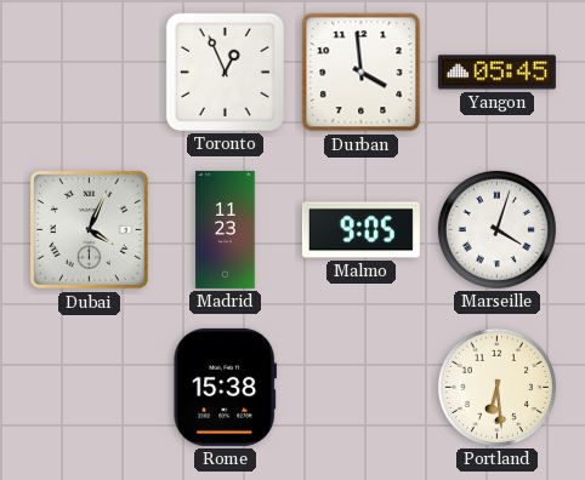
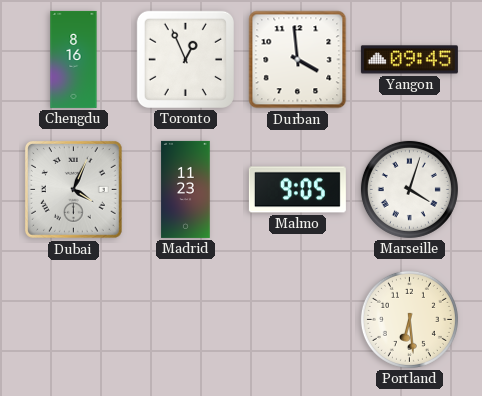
Chengdu: none -> 8:16 (74, 59)
Yangon: 05:45 -> 09:45 (409, 60)
Rome: 15:38 -> none (225, 387)
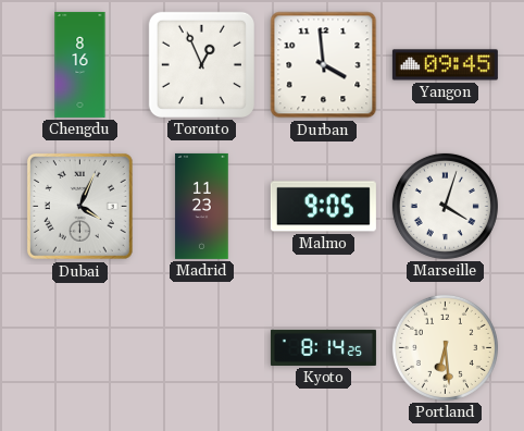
Kyoto: none -> 8:14 (323, 347)
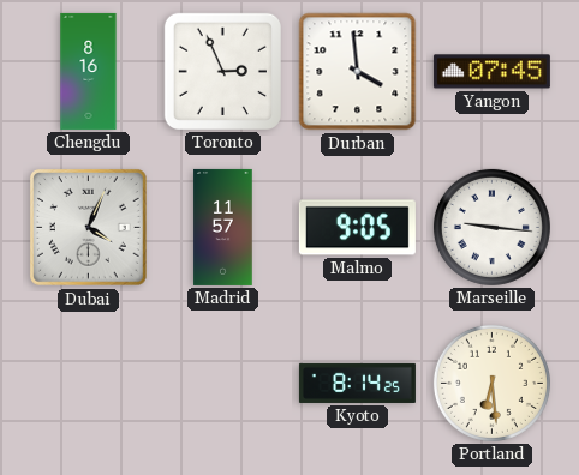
Toronto: 12:56 -> 2:56 (222, 71)
Yangon: 09:45 -> 07:45 (491, 72)
Madrid: 11:23 -> 11:57 (223, 227)
Marseille: 4:03 -> 9:16 (491, 227)
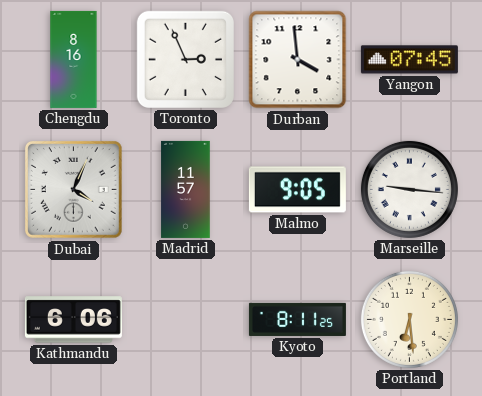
Kathmandu: none -> 6:06 (73, 320)
Kyoto: 8:14 -> 8:11 (297, 319)
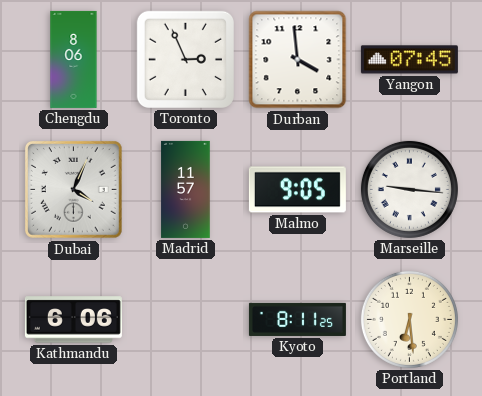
Chengdu: 8:16 -> 8:06 (74, 59)
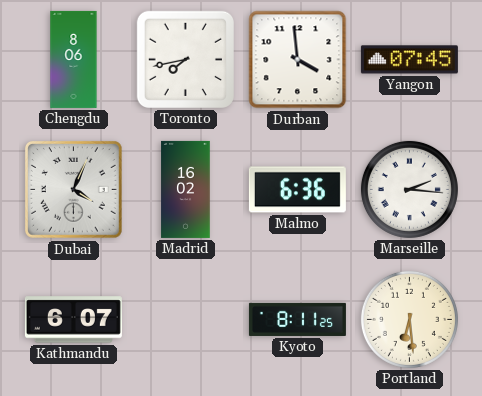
Toronto: 2:56 -> 7:43 (185, 59)
Madrid: 11:57 -> 16:02 (186, 189)
Malmo: 9:05 -> 6:36 (297, 190)
Marseille: 9:16 -> 2:16 (409, 189)
Kathmandu: 6:06 -> 6:07 (73, 320)
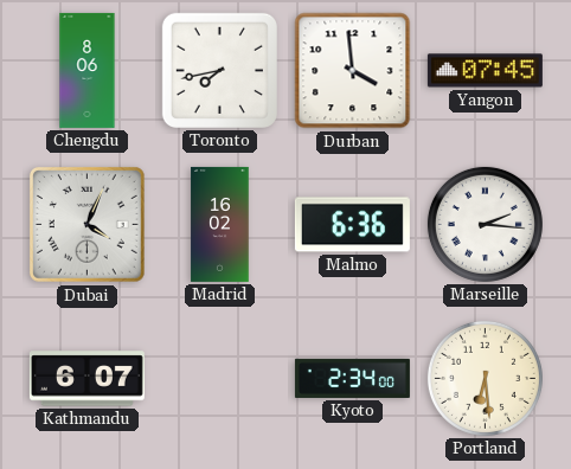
Kyoto: 8:11 -> 2:34 (352, 378)
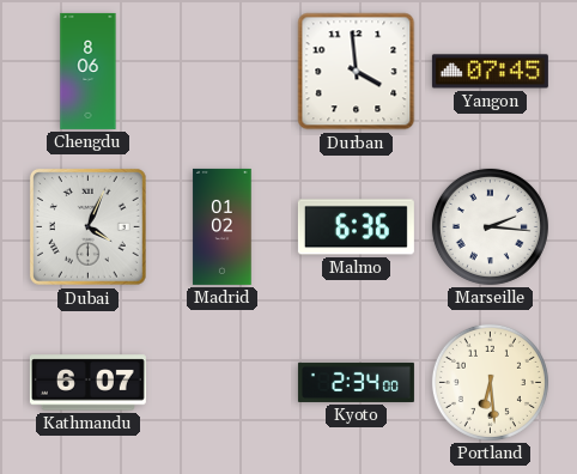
Toronto: 7:43 -> none (219, 70)
Madrid: 16:02 -> 01:02 (223, 226)
